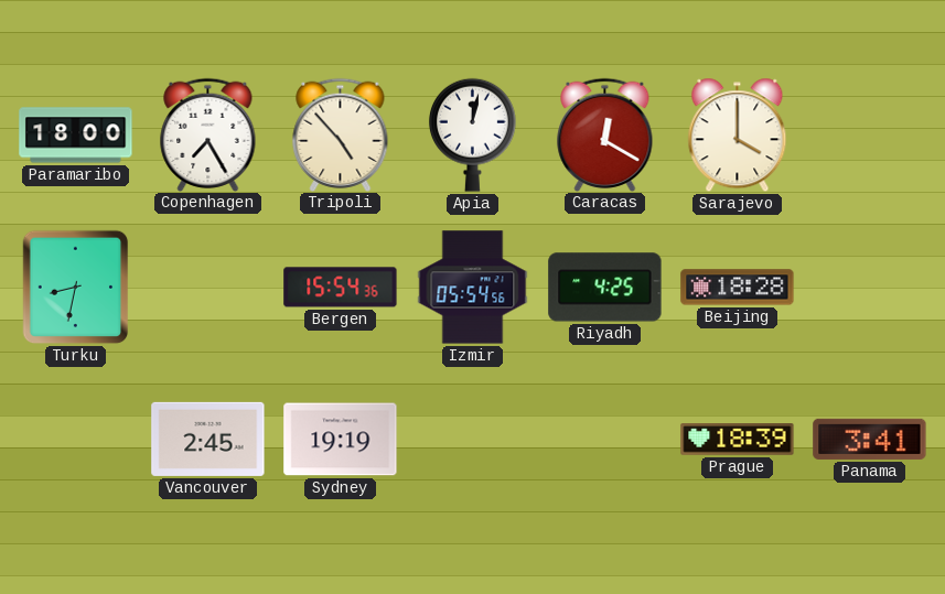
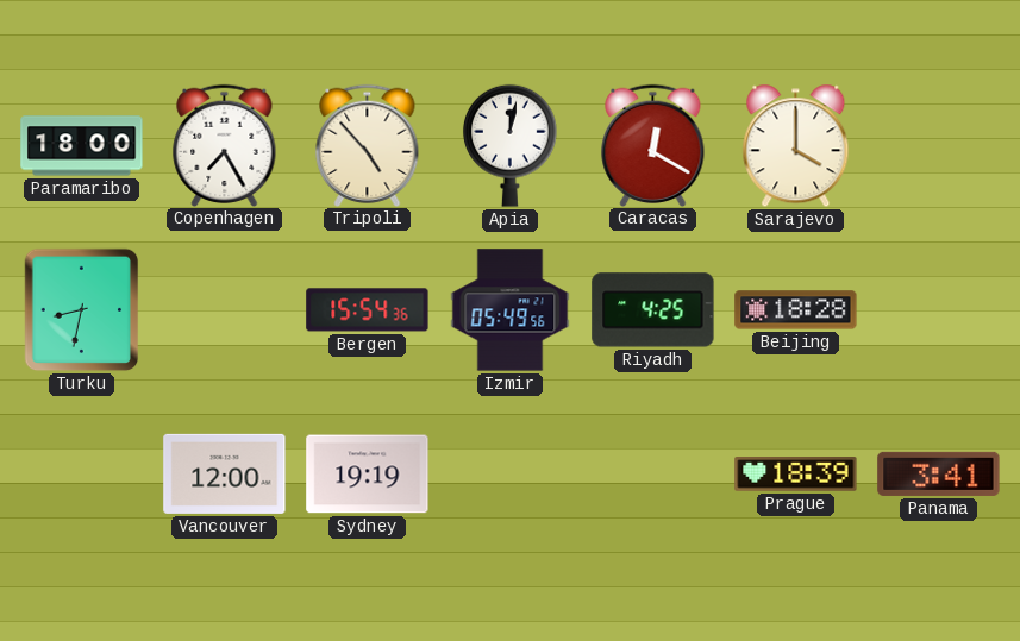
Izmir: 05:54 -> 05:49 (511, 310)
Vancouver: 2:45 -> 12:00 (225, 473)
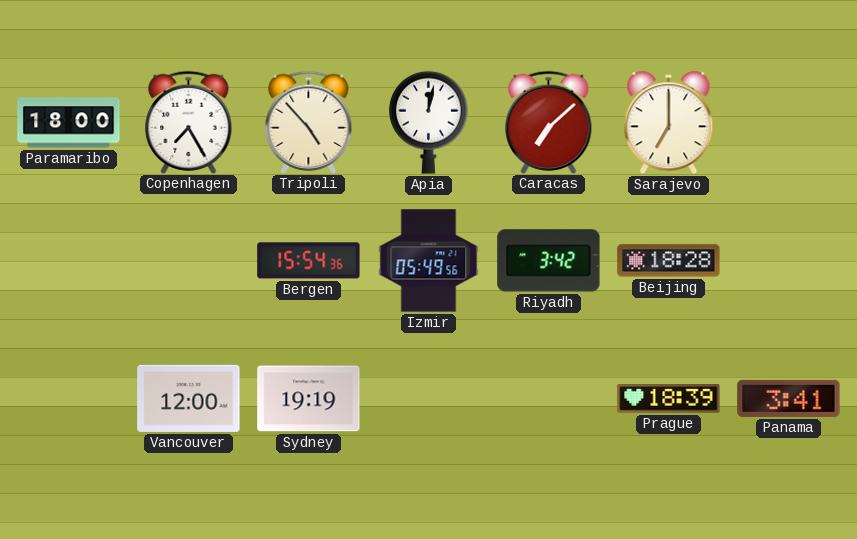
Caracas: 12:20 -> 7:08 (549, 122)
Sarajevo: 4:00 -> 7:00 (669, 123)
Turku: 8:32 -> none (82, 310)
Riyadh: 4:25 -> 3:42 (549, 261)
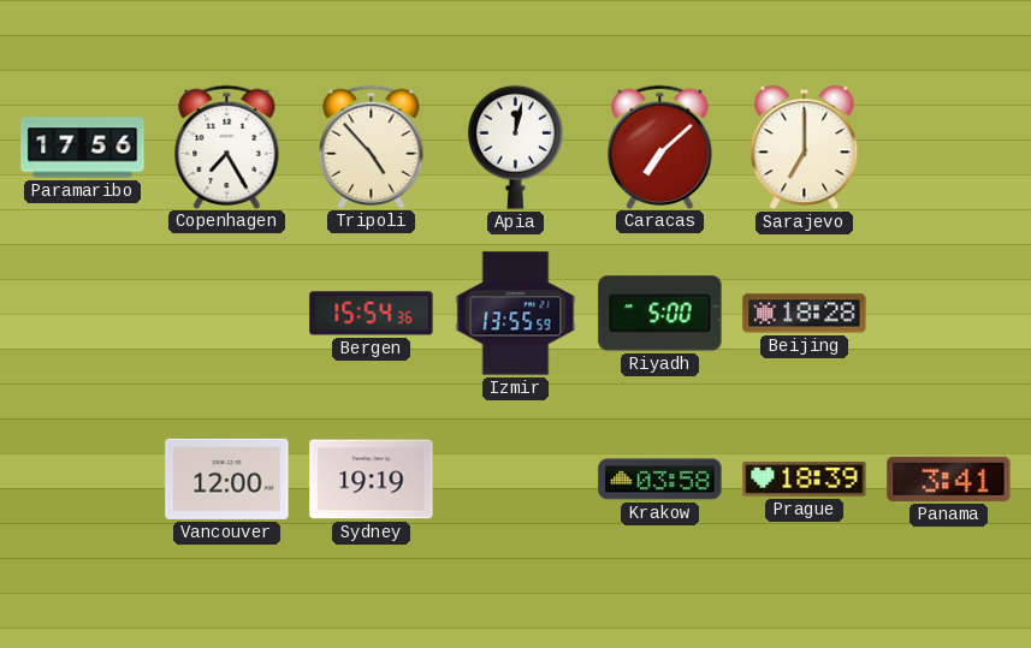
Paramaribo: 18:00 -> 17:56 (83, 148)
Izmir: 05:49 -> 13:55 (516, 314)
Riyadh: 3:42 -> 5:00 (660, 314)
Krakow: none -> 03:58 (660, 480)
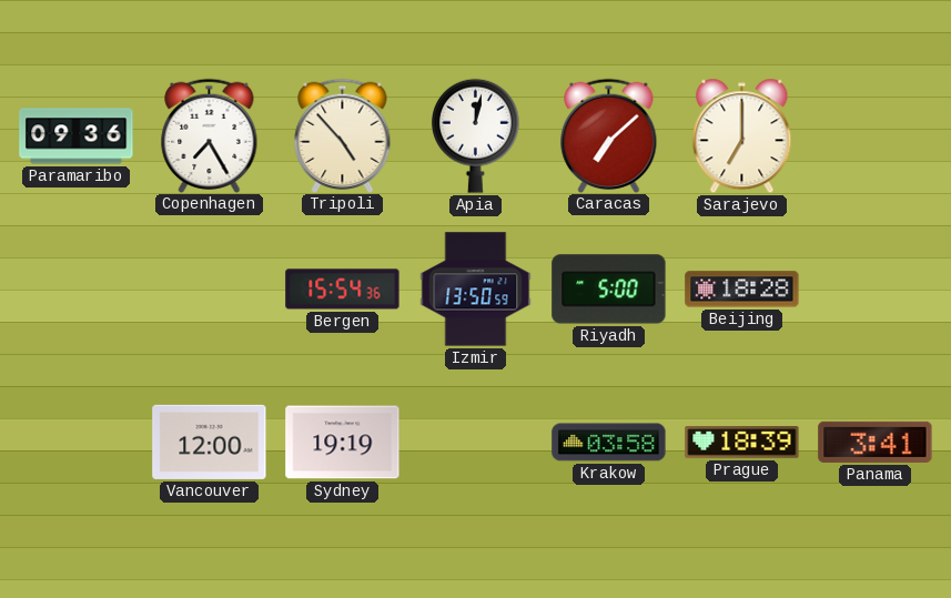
Paramaribo: 17:56 -> 09:36 (77, 136)
Izmir: 13:55 -> 13:50 (476, 290)
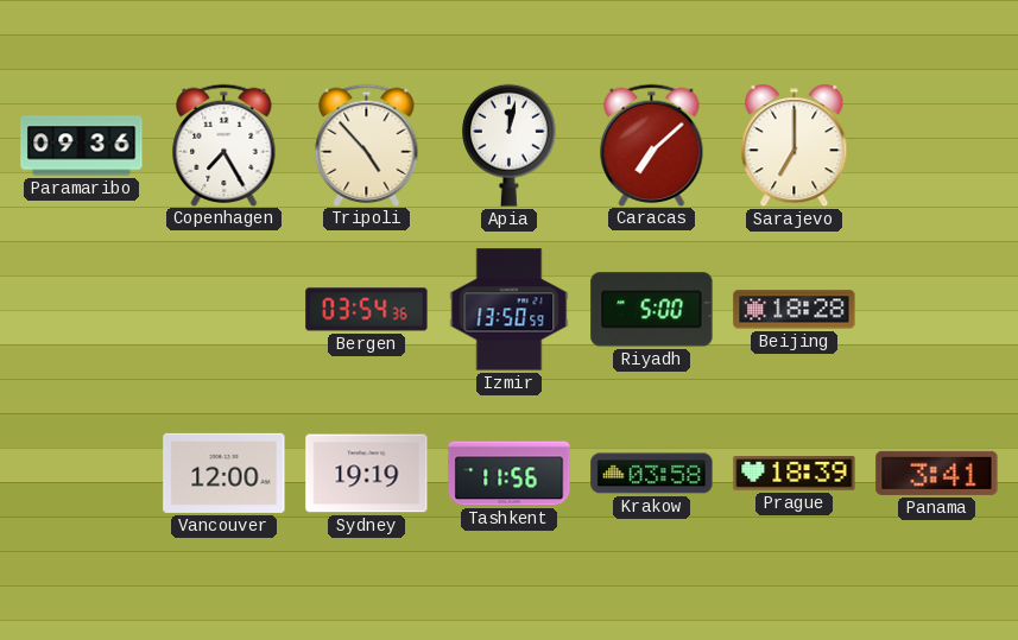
Bergen: 15:54 -> 03:54 (367, 310)
Tashkent: none -> 11:56 (510, 474)
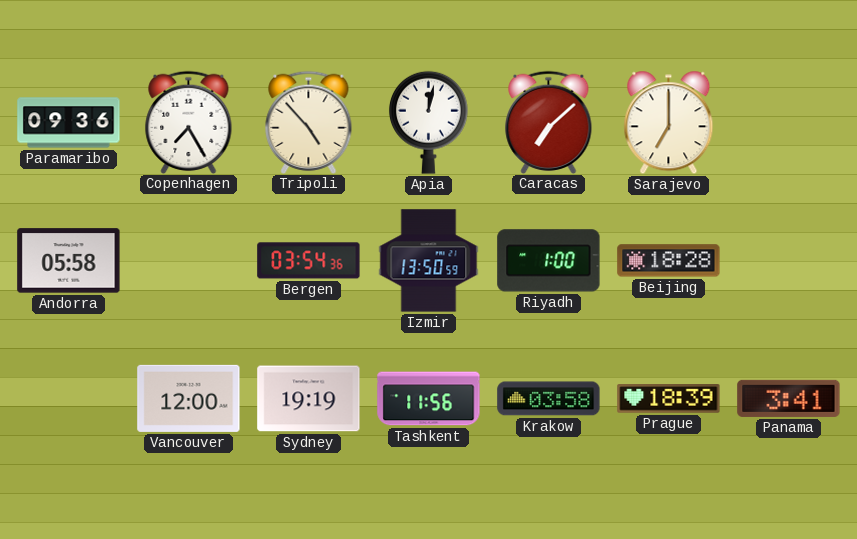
Andorra: none -> 05:58 (69, 261)
Riyadh: 5:00 -> 1:00 (549, 261)
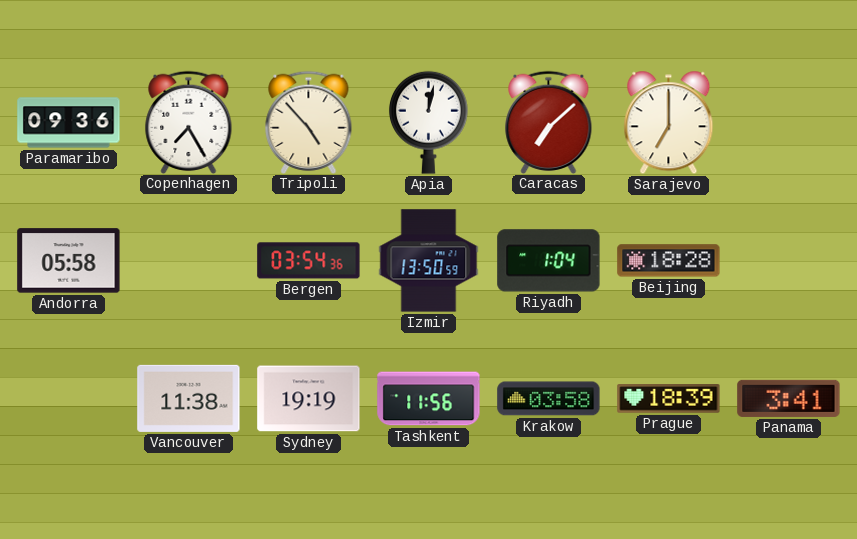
Riyadh: 1:00 -> 1:04 (549, 261)
Vancouver: 12:00 -> 11:38 (189, 398)
